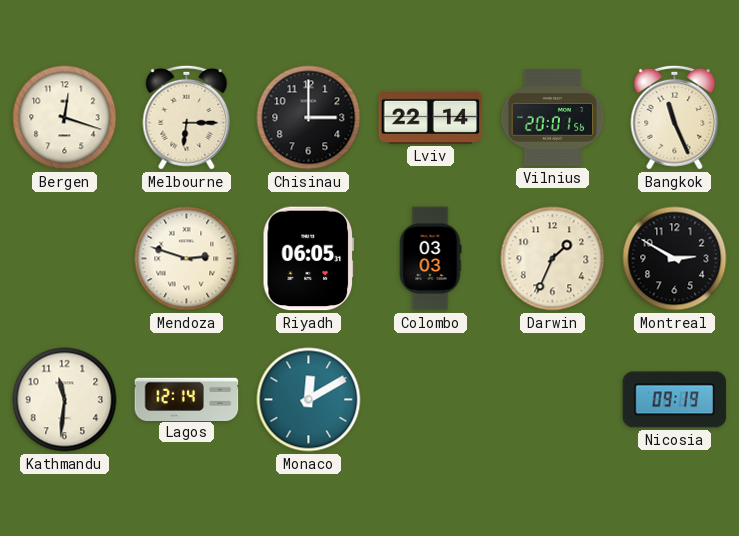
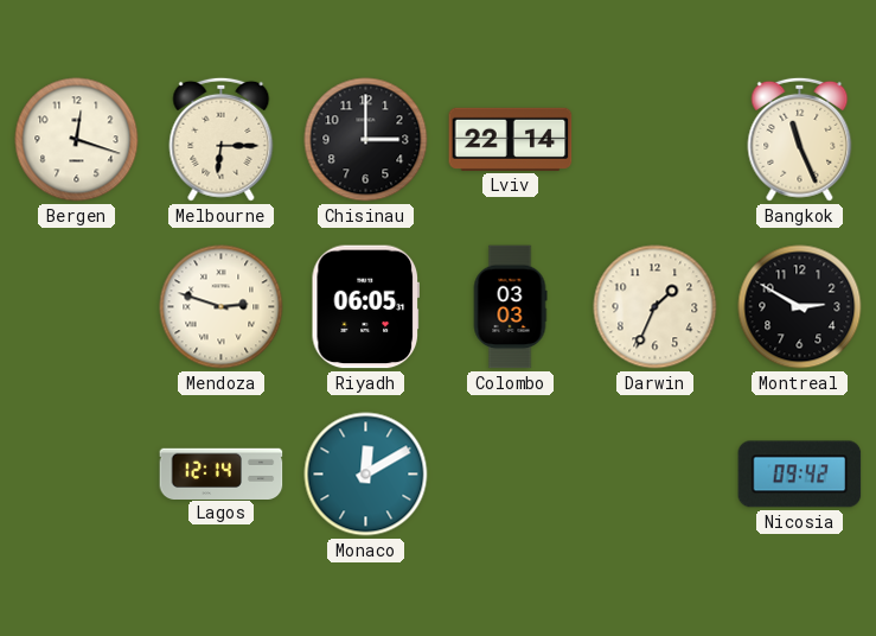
Vilnius: 20:01 -> none (553, 118)
Kathmandu: 11:31 -> none (65, 400)
Nicosia: 09:19 -> 09:42 (800, 475)
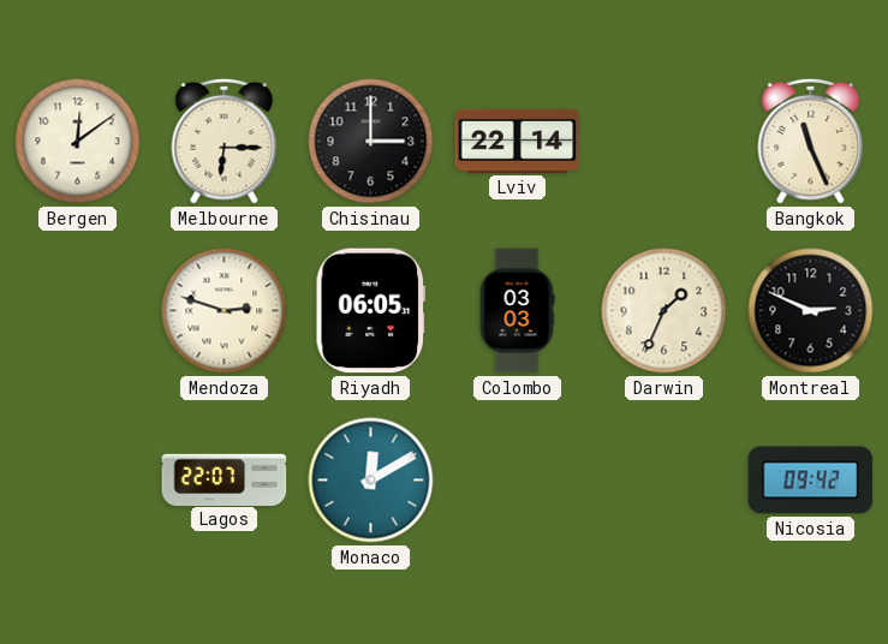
Bergen: 12:18 -> 12:09 (78, 142)
Montreal: 2:50 -> 2:49 (811, 311)
Lagos: 12:14 -> 22:07 (225, 479)
